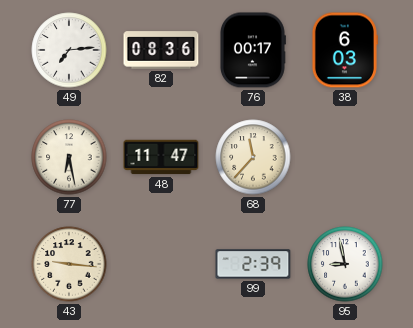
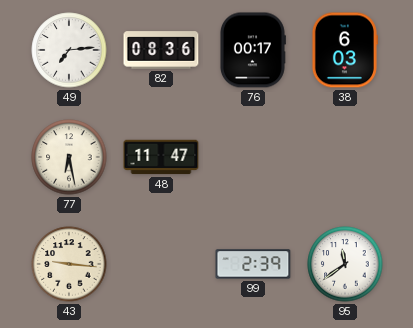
68: 11:37 -> none (253, 157)
95: 8:58 -> 11:39 (345, 264)
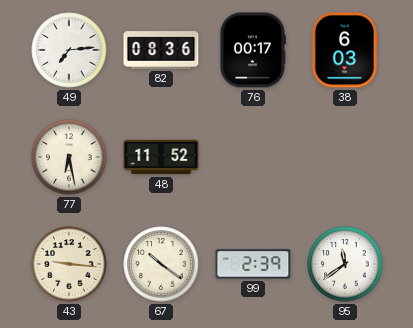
48: 11:47 -> 11:52 (161, 157)
67: none -> 10:21 (161, 264)
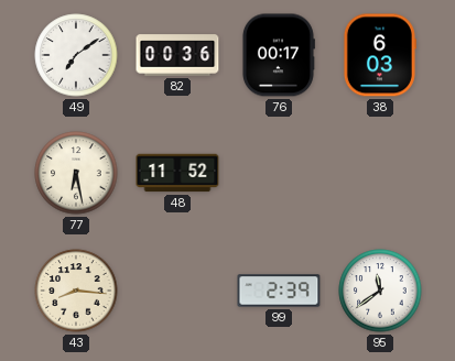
49: 7:14 -> 7:09 (76, 55)
82: 08:36 -> 00:36 (177, 55)
43: 9:16 -> 8:16 (76, 291)
67: 10:21 -> none (161, 264)
